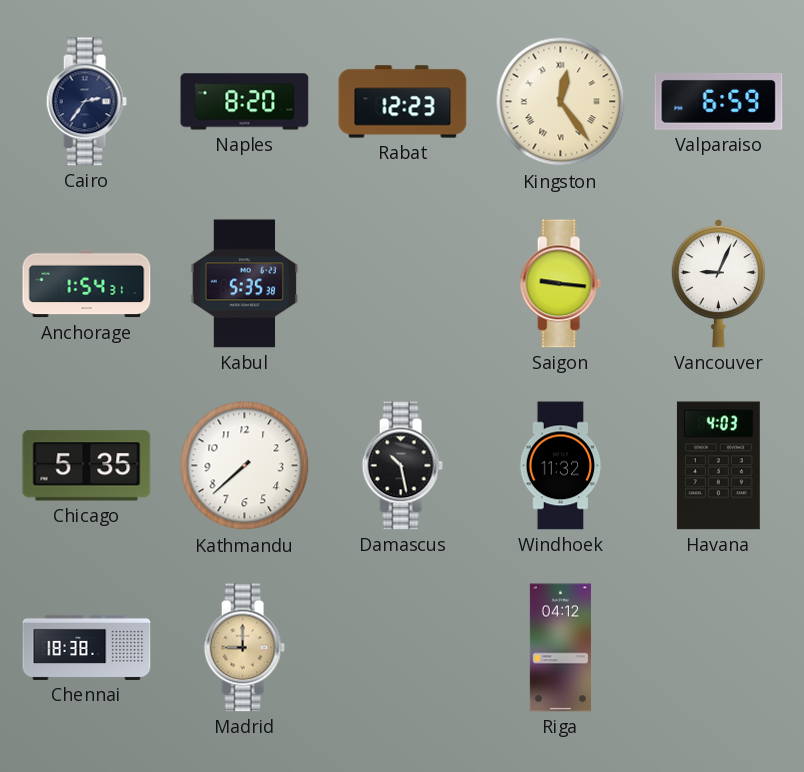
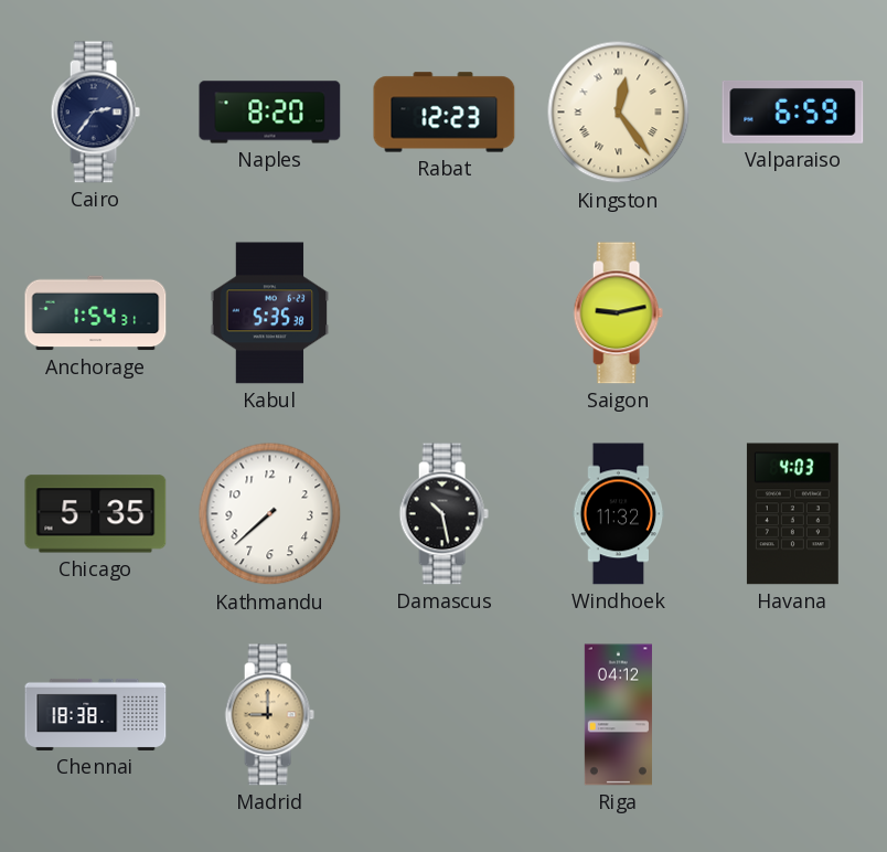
Saigon: 9:16 -> 9:13 (618, 313)
Vancouver: 9:04 -> none (718, 284)
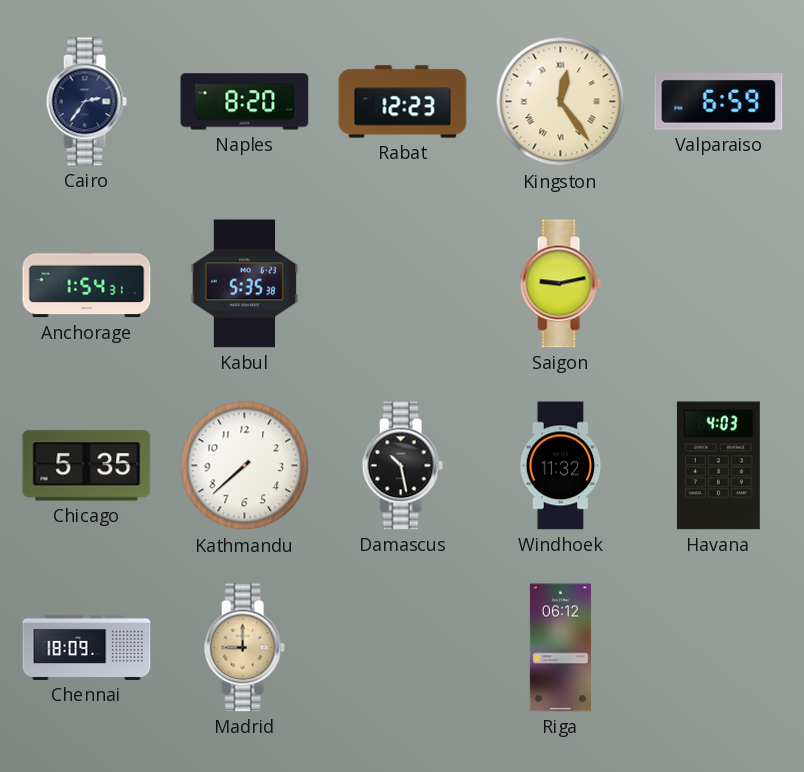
Chennai: 18:38 -> 18:09 (87, 647)
Riga: 04:12 -> 06:12 (560, 648)
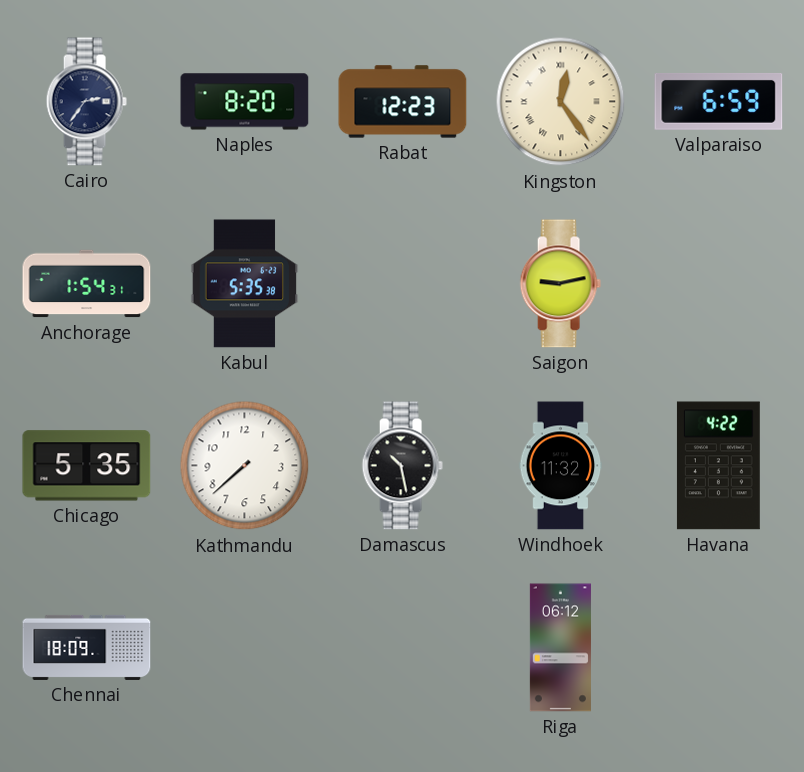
Havana: 4:03 -> 4:22 (718, 466)
Madrid: 9:00 -> none (244, 648)
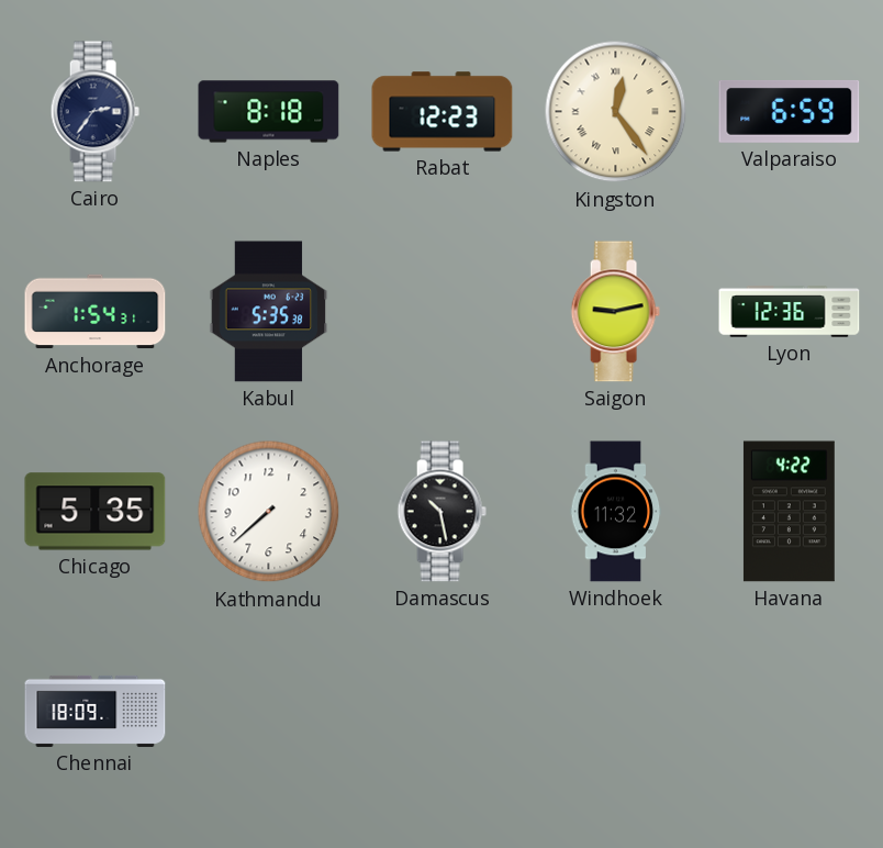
Naples: 8:20 -> 8:18 (269, 112)
Lyon: none -> 12:36 (790, 312)
Riga: 06:12 -> none (560, 648)
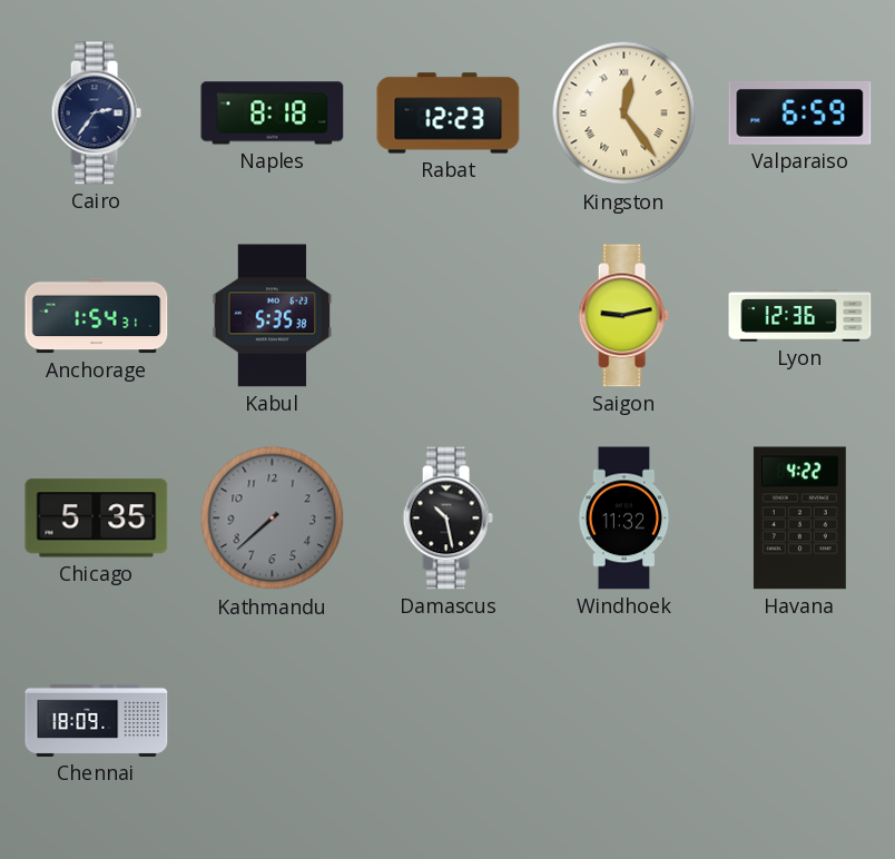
Kathmandu dial: white -> grey (273, 519)
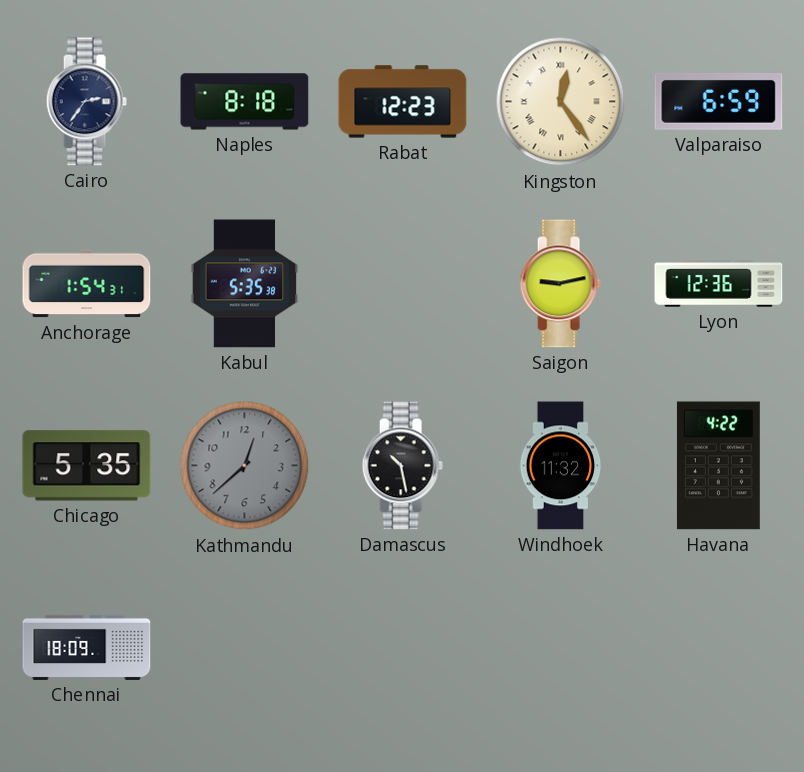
Kathmandu: 7:38 -> 12:38 (245, 466)
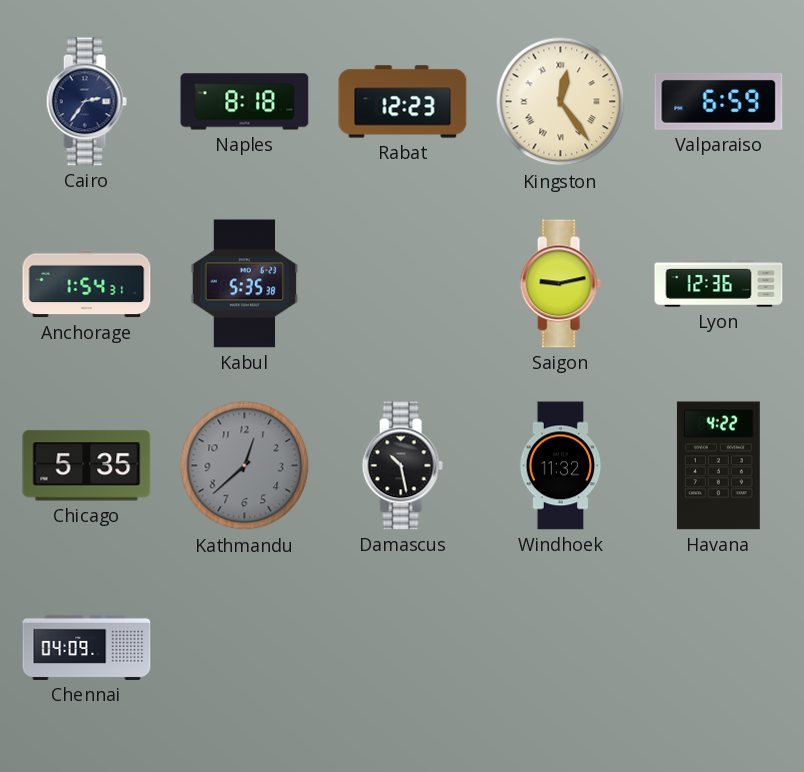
Chennai: 18:09 -> 04:09 (87, 647)
